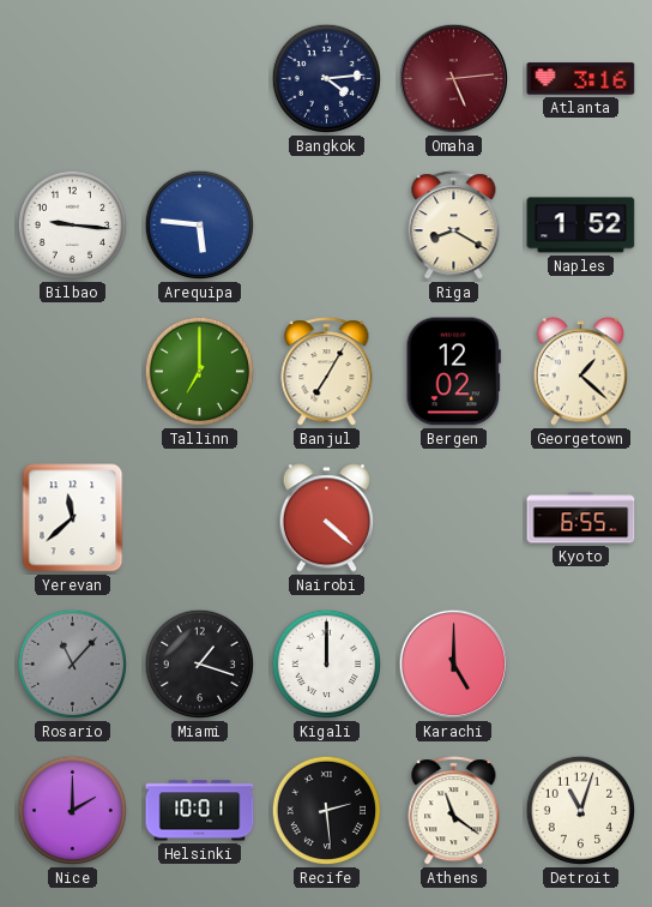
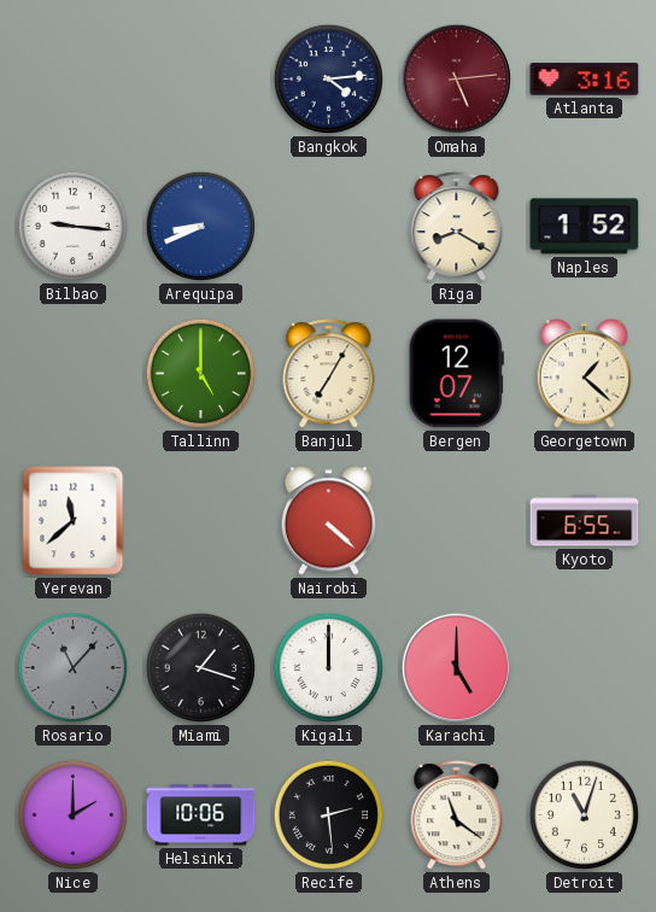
Arequipa: 5:46 -> 8:41 (201, 227)
Tallinn: 7:00 -> 5:00 (201, 374)
Bergen: 12:02 -> 12:07 (456, 374)
Helsinki: 10:01 -> 10:06 (201, 815)
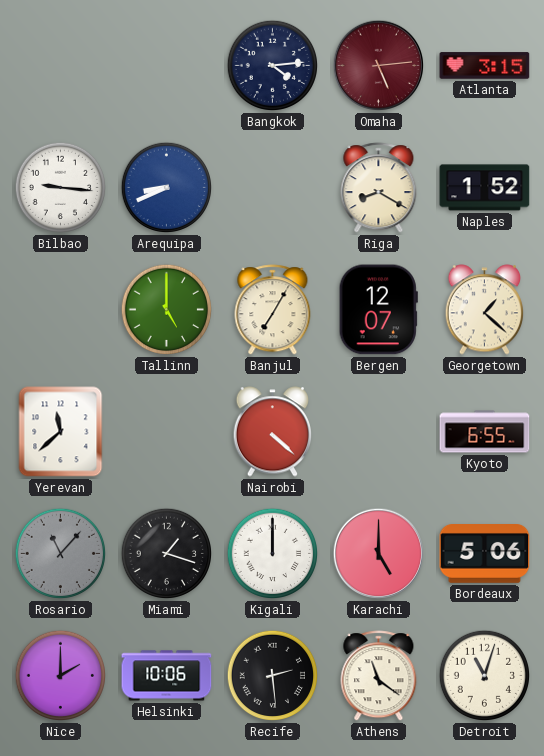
Atlanta: 3:16 -> 3:15 (485, 66)
Bordeaux: none -> 5:06 (485, 554)
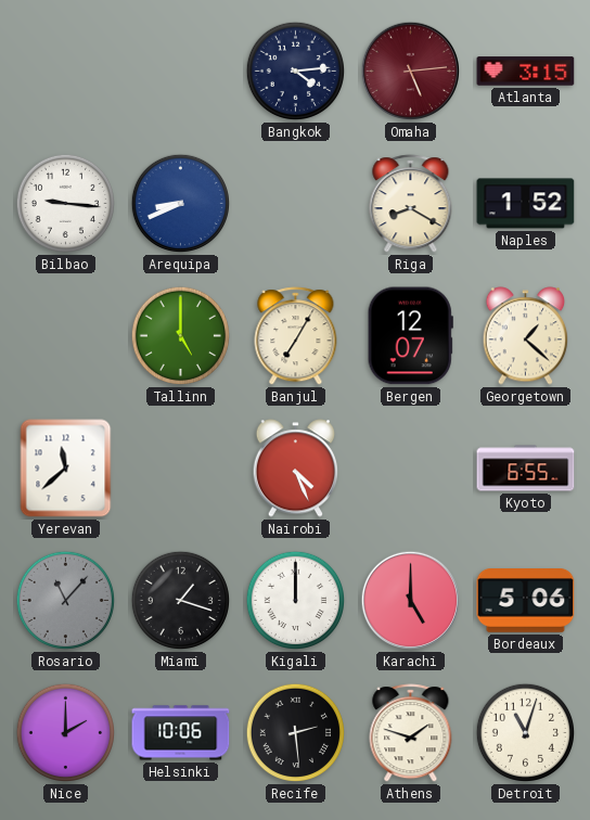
Nairobi: 4:22 -> 4:26 (296, 469)
Athens: 11:21 -> 1:48 (411, 733)
